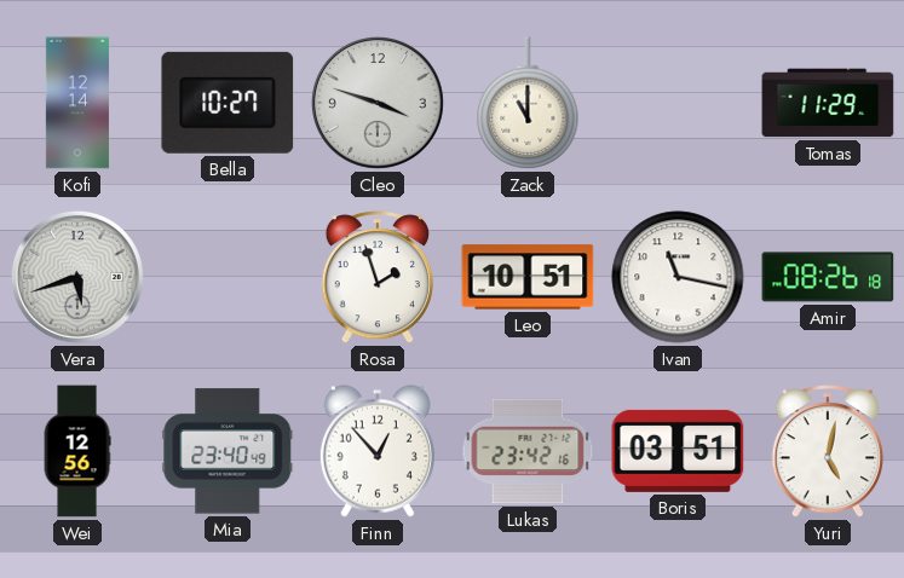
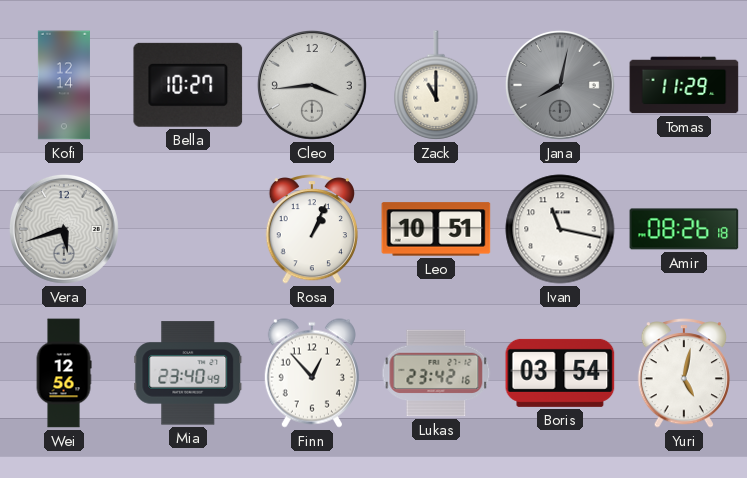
Cleo: 3:48 -> 3:44 (312, 85)
Jana: none -> 8:02 (560, 85)
Rosa: 1:57 -> 1:04 (312, 229)
Boris: 03:51 -> 03:54 (560, 373)
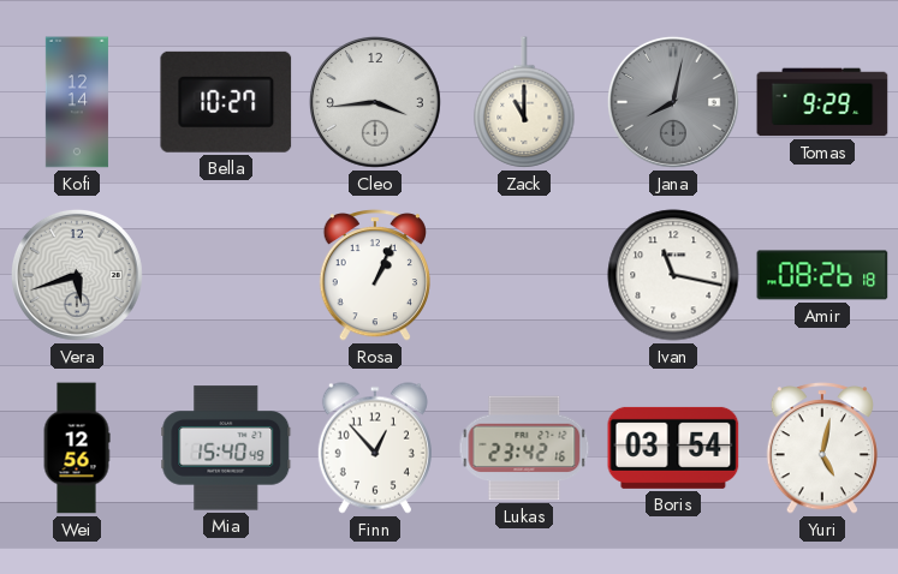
Tomas: 11:29 -> 9:29 (822, 102)
Leo: 10:51 -> none (436, 229)
Mia: 23:40 -> 15:40 (226, 448)
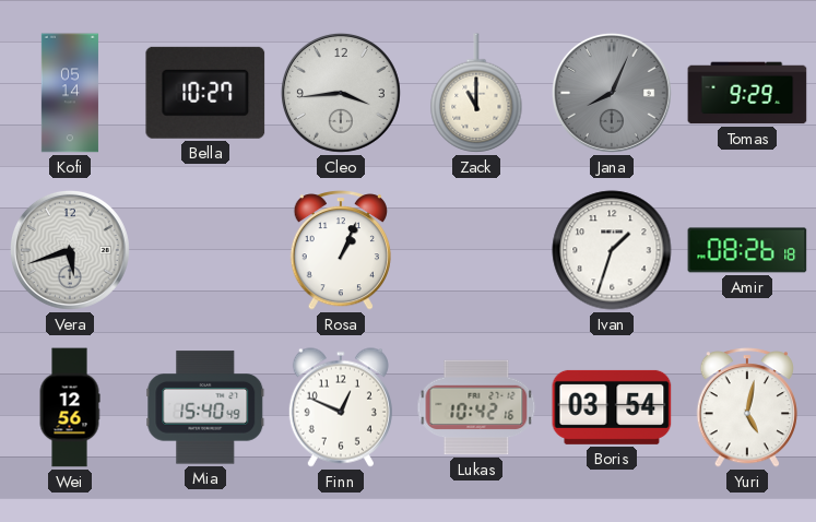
Kofi: 12:14 -> 05:14 (70, 93)
Jana: 8:02 -> 8:04 (612, 93)
Ivan: 11:17 -> 1:33 (612, 250)
Finn: 12:53 -> 12:49 (341, 407)
Lukas: 23:42 -> 10:42 (476, 407)
